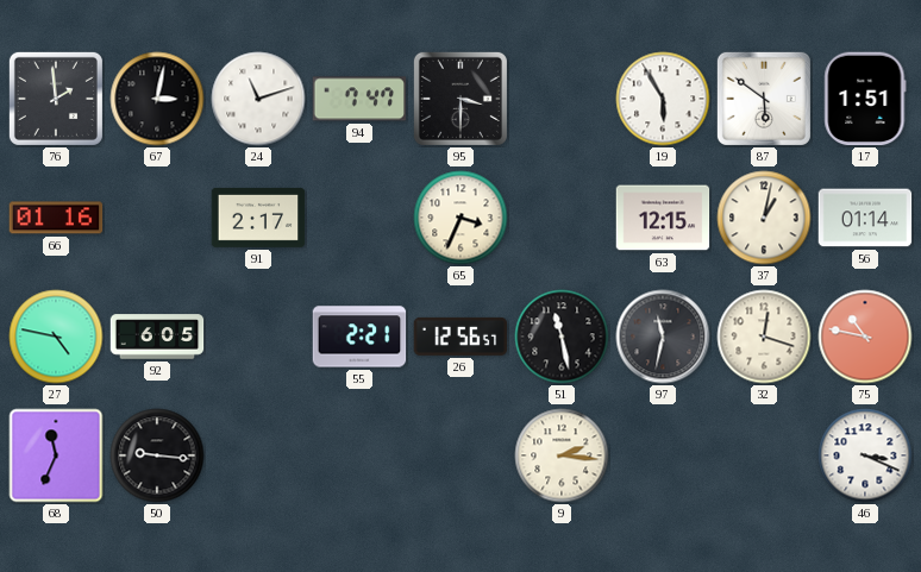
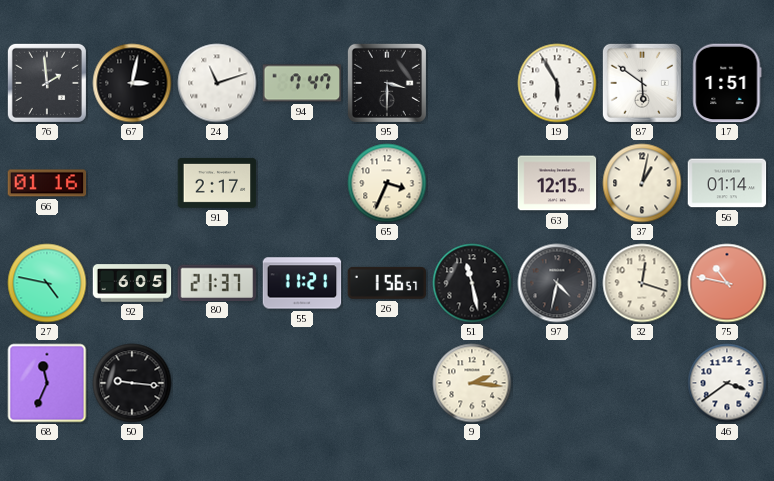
80: none -> 21:37 (217, 282)
55: 2:21 -> 11:21 (302, 283)
26: 12:56 -> 1:56 (387, 283)
97: 11:32 -> 4:32 (557, 283)
46: 3:19 -> 3:39 (727, 383)
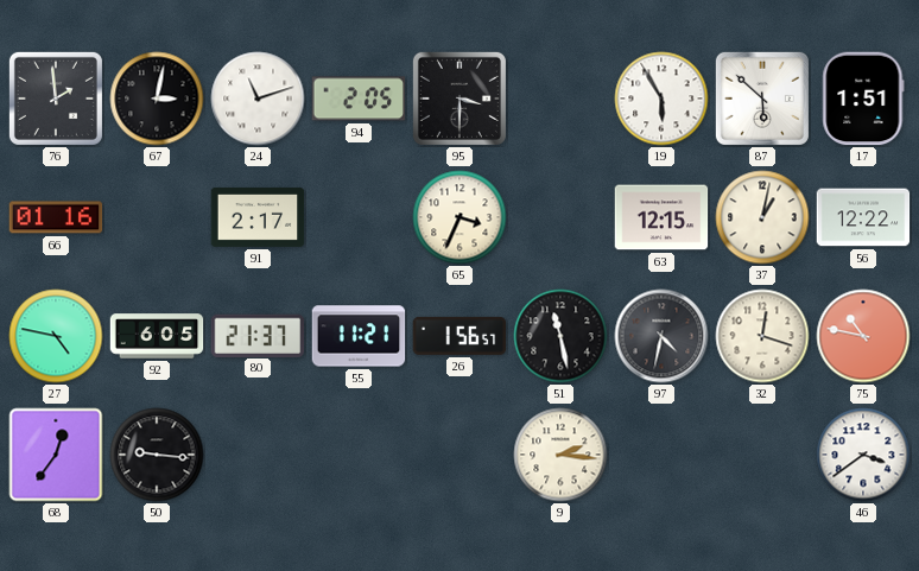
94: 7:47 -> 2:05 (359, 99)
87: 5:51 -> 5:52 (762, 99)
56: 01:14 -> 12:22 (863, 217)
68: 11:34 -> 12:36 (56, 455)
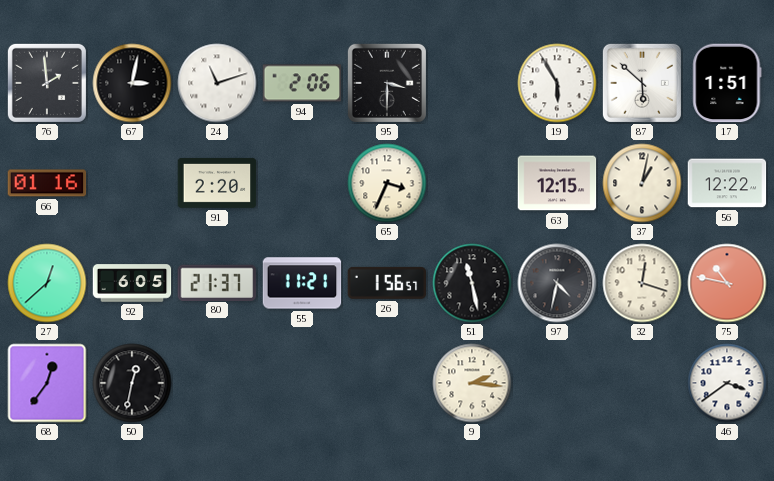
94: 2:05 -> 2:06 (302, 83)
91: 2:17 -> 2:20 (217, 183)
27: 4:47 -> 12:38 (47, 283)
50: 9:16 -> 12:32 (132, 383)
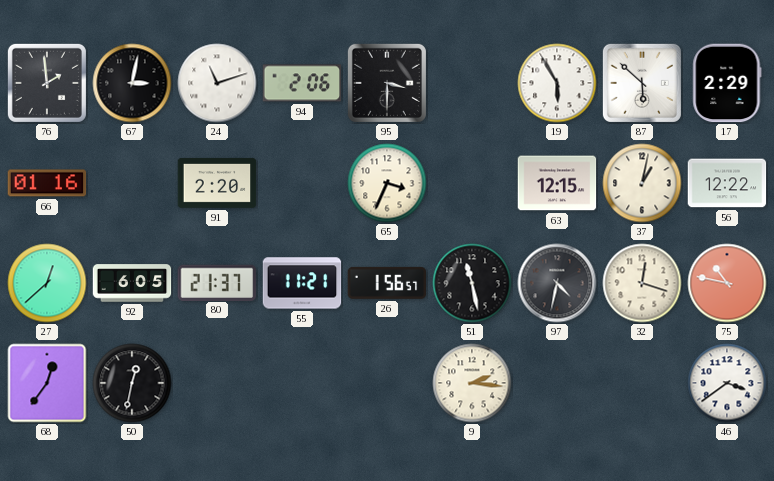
17: 1:51 -> 2:29 (727, 83)
